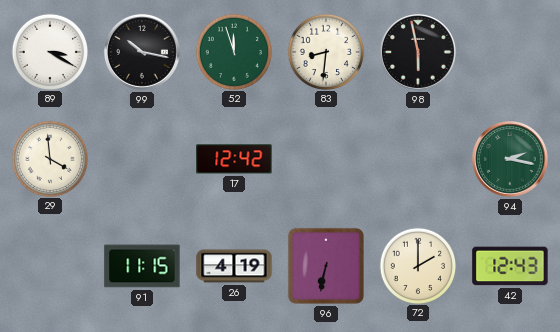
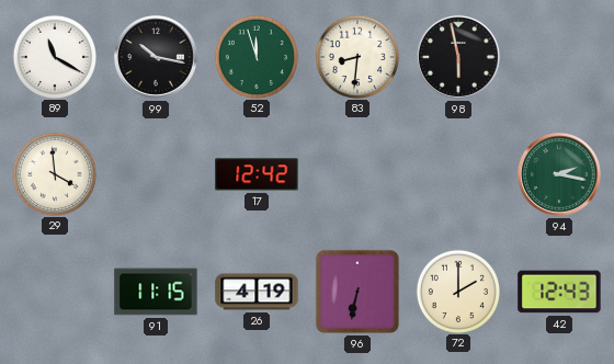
89: 3:20 -> 11:20 (54, 56)
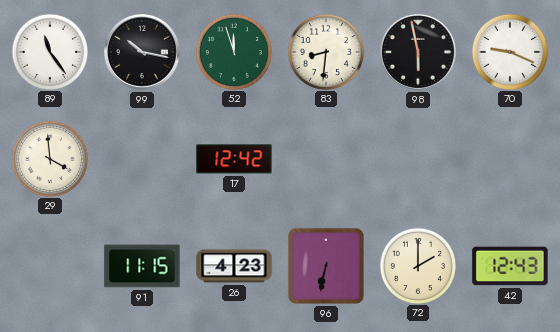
89: 11:20 -> 11:24 (49, 51)
70: none -> 9:19 (509, 51)
94: 2:17 -> none (559, 174)
26: 4:19 -> 4:23 (234, 266)
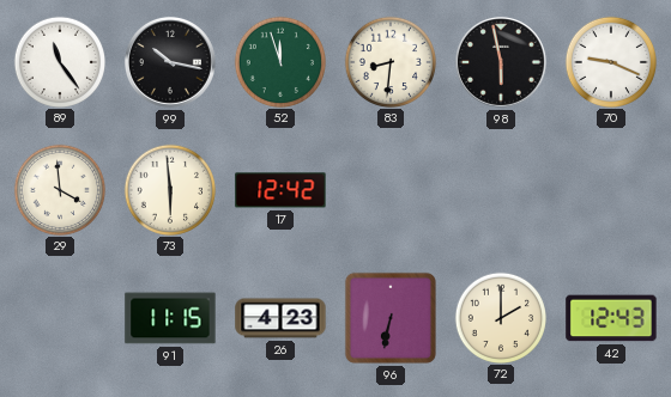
73: none -> 5:59 (169, 189)
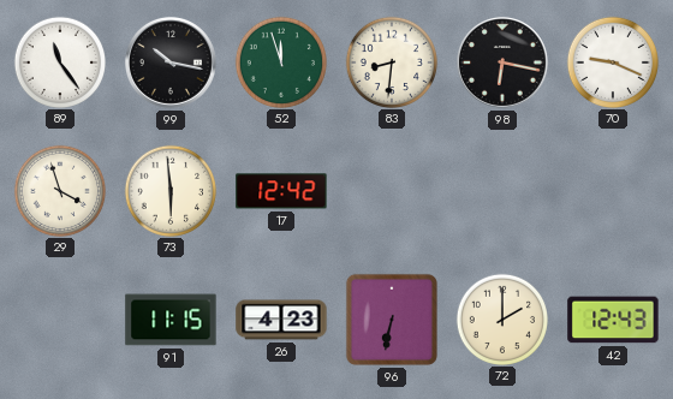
98: 5:58 -> 6:17 (502, 62)
29: 3:59 -> 3:57 (59, 190)
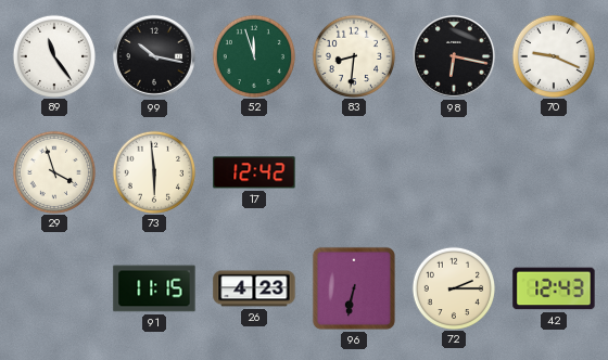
72: 2:00 -> 2:15 (453, 287)
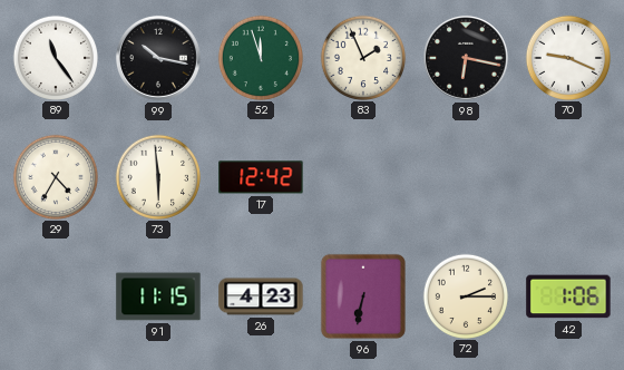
83: 8:31 -> 1:56 (362, 57)
29: 3:57 -> 4:35 (55, 176)
42: 12:43 -> 1:06 (568, 296)
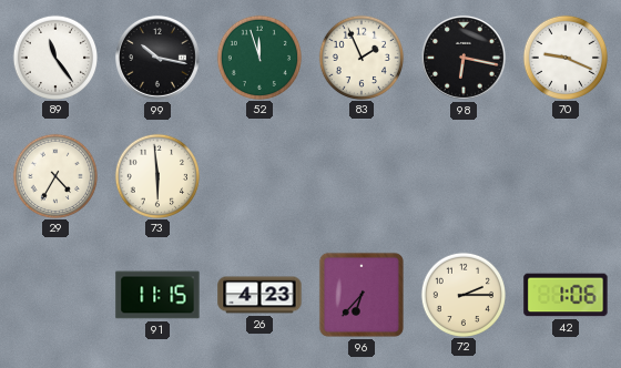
17: 12:42 -> none (261, 177)
96: 6:32 -> 6:37 (362, 295)
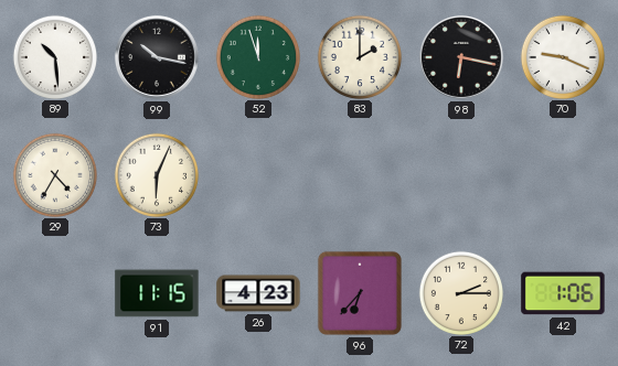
89: 11:24 -> 10:29 (54, 56)
83: 1:56 -> 2:00 (359, 56)
73: 5:59 -> 6:04 (156, 174)
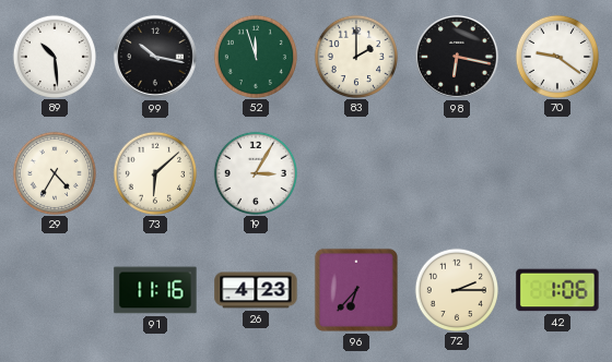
70: 9:19 -> 9:21 (556, 56)
73: 6:04 -> 6:08 (154, 172)
19: none -> 3:05 (255, 172)
91: 11:15 -> 11:16 (155, 290)
